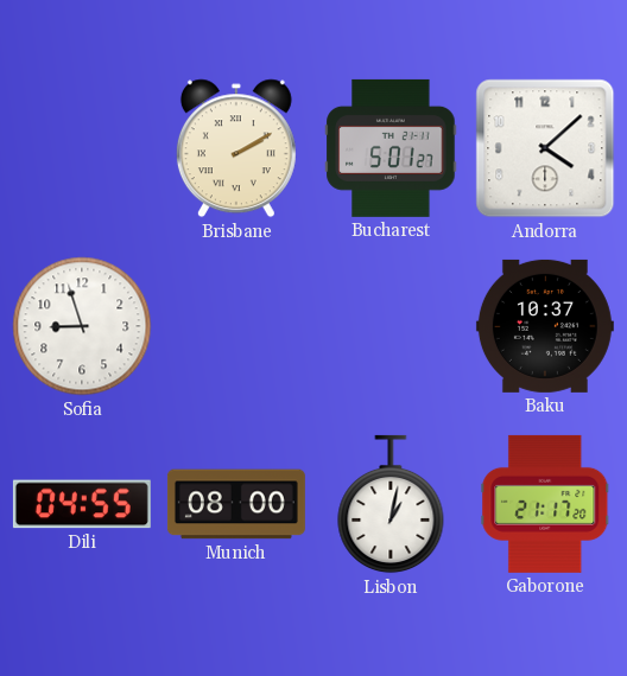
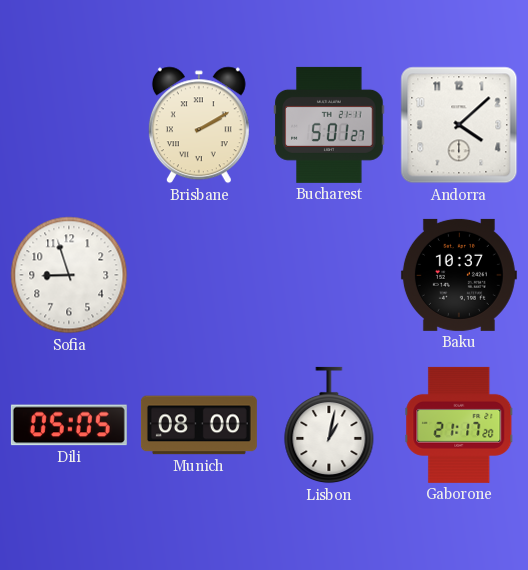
Dili: 04:55 -> 05:05 (69, 425)
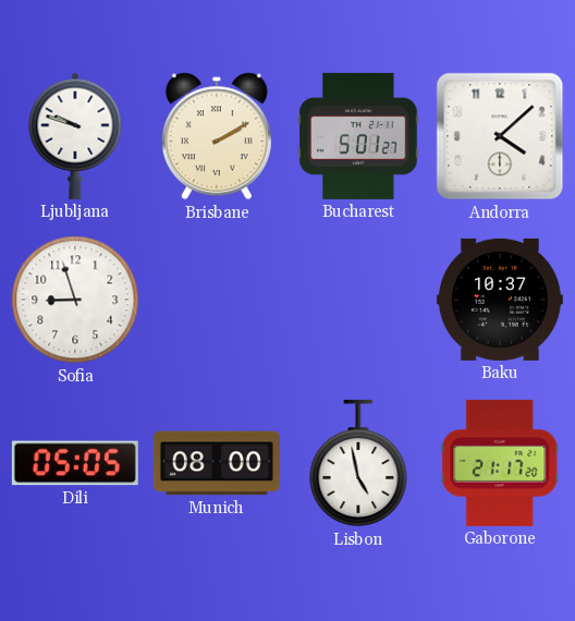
Ljubljana: none -> 9:48 (75, 136)
Lisbon: 1:02 -> 4:58 (358, 463)
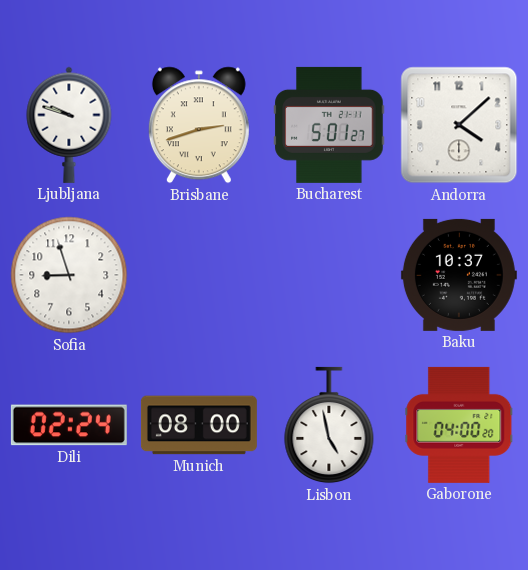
Brisbane: 2:10 -> 2:42 (199, 125)
Dili: 05:05 -> 02:24 (69, 425)
Gaborone: 21:17 -> 04:00 (459, 425)
